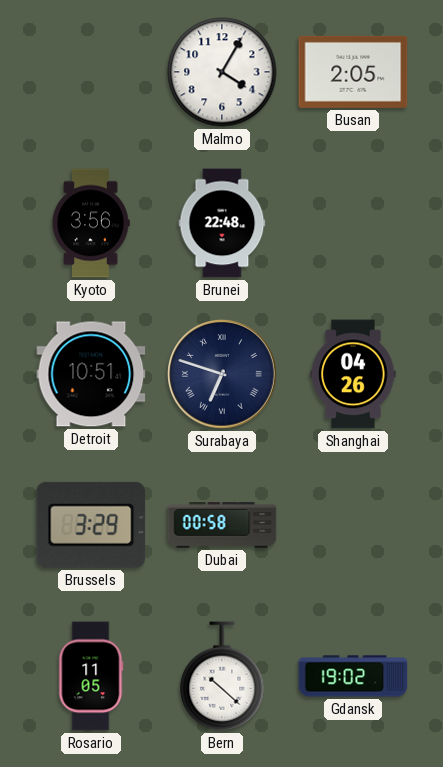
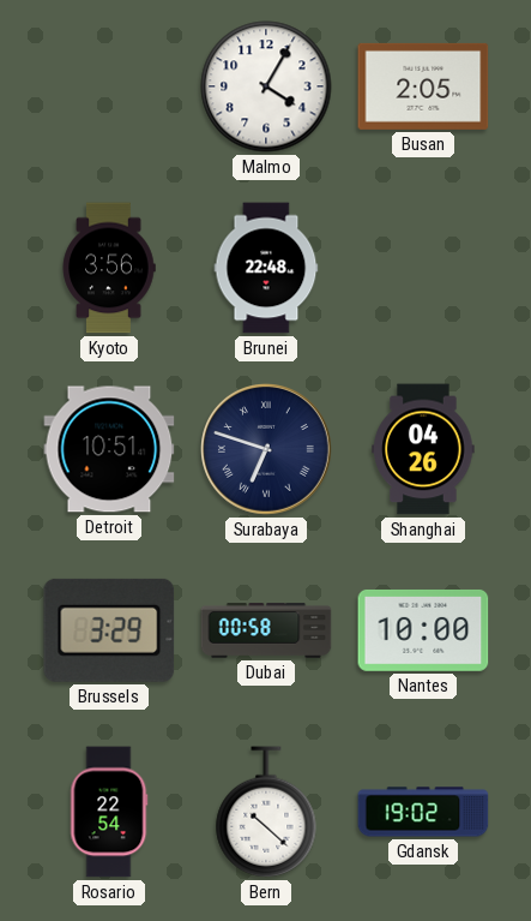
Nantes: none -> 10:00 (423, 630)
Rosario: 11:05 -> 22:54 (109, 812)
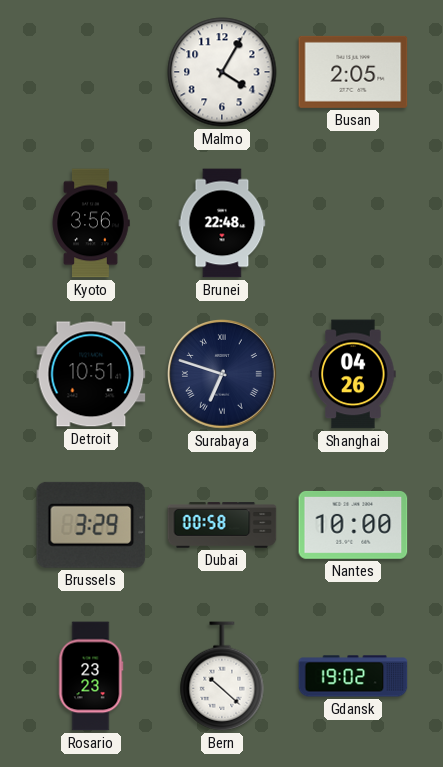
Rosario: 22:54 -> 23:23 (91, 676)
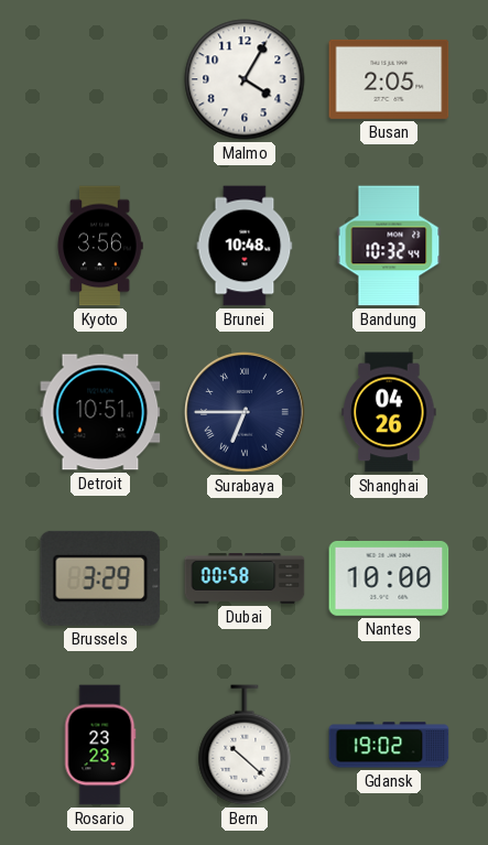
Brunei: 22:48 -> 10:48 (245, 246)
Bandung: none -> 10:32 (389, 246)
Surabaya: 6:48 -> 6:45 (246, 413)
